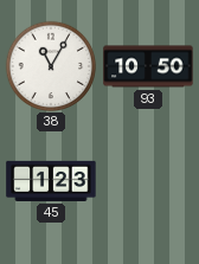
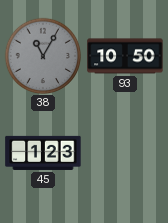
38 dial: white -> grey (43, 56)
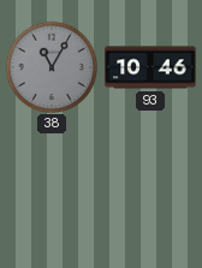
93: 10:50 -> 10:46 (150, 67)
45: 1:23 -> none (43, 153)
